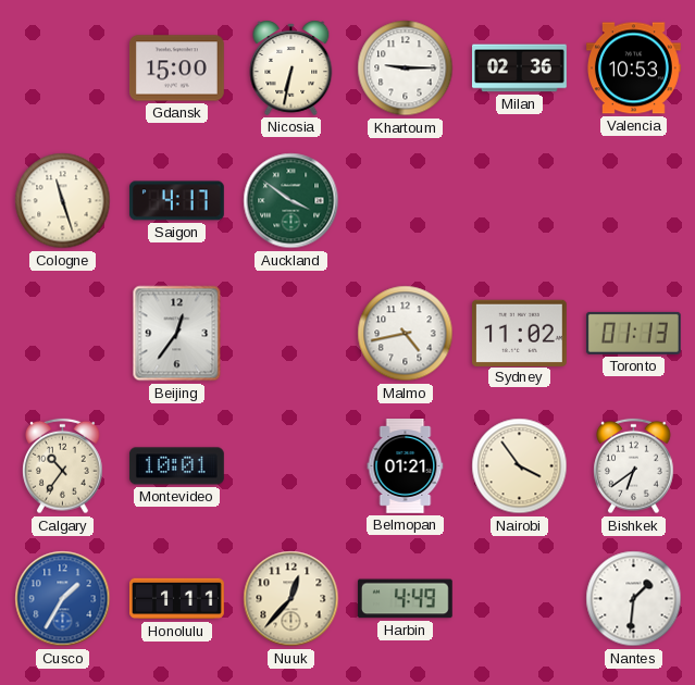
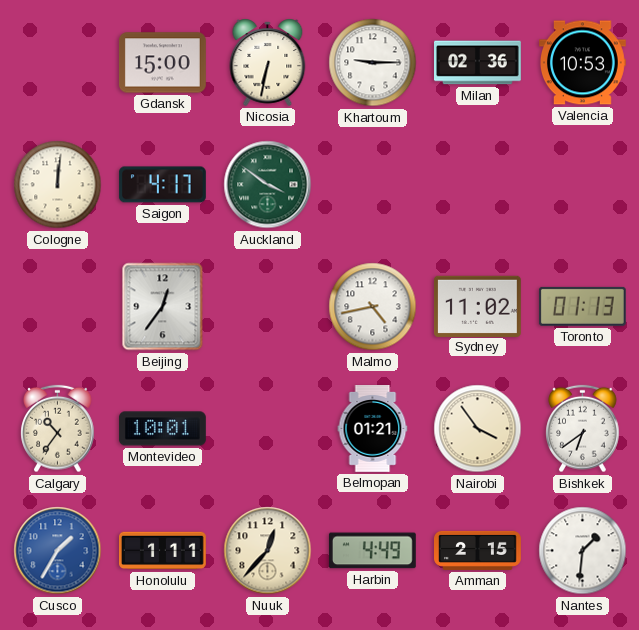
Cologne: 11:27 -> 12:01 (58, 185)
Amman: none -> 2:15 (478, 550)
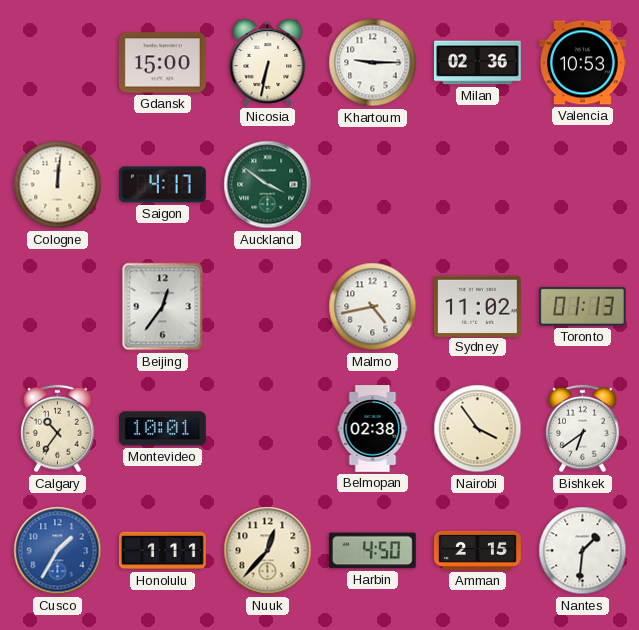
Belmopan: 01:21 -> 02:38 (373, 429)
Harbin: 4:49 -> 4:50 (372, 551)
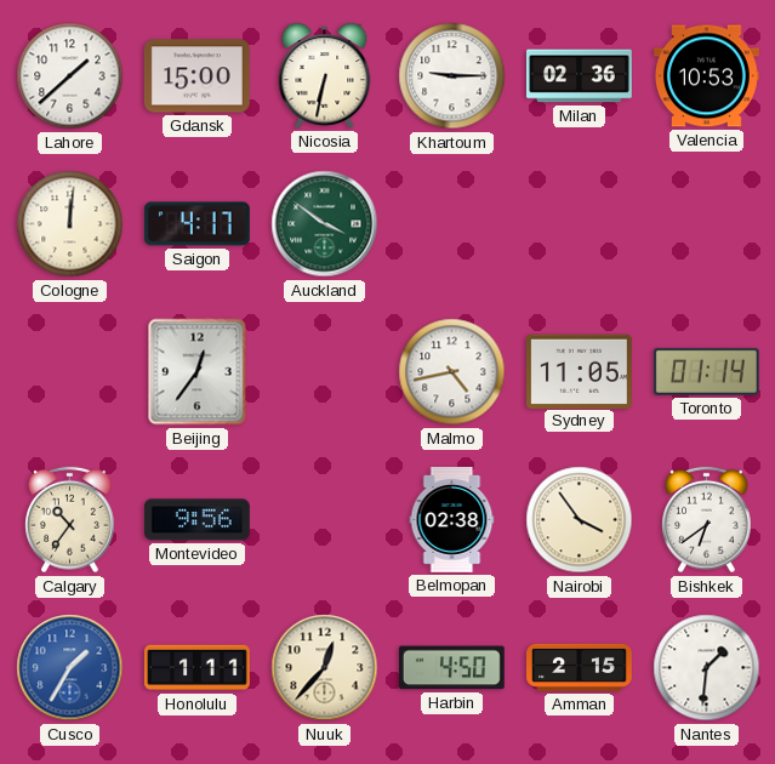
Lahore: none -> 1:38 (70, 76)
Sydney: 11:02 -> 11:05 (579, 371)
Toronto: 01:13 -> 01:14 (706, 371)
Montevideo: 10:01 -> 9:56 (196, 520)
